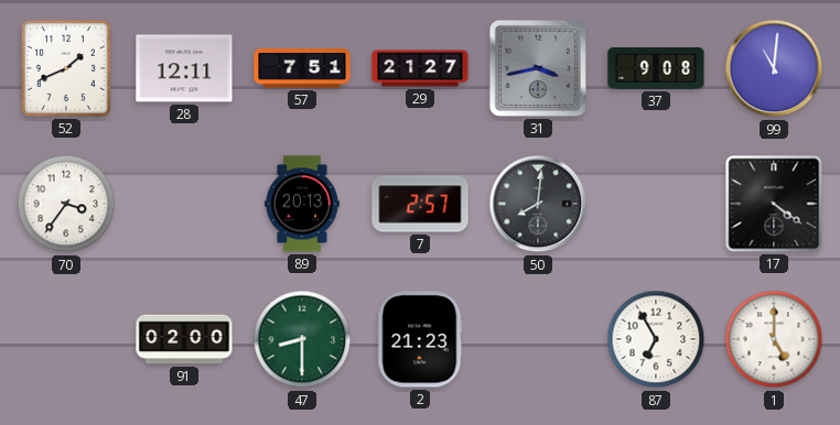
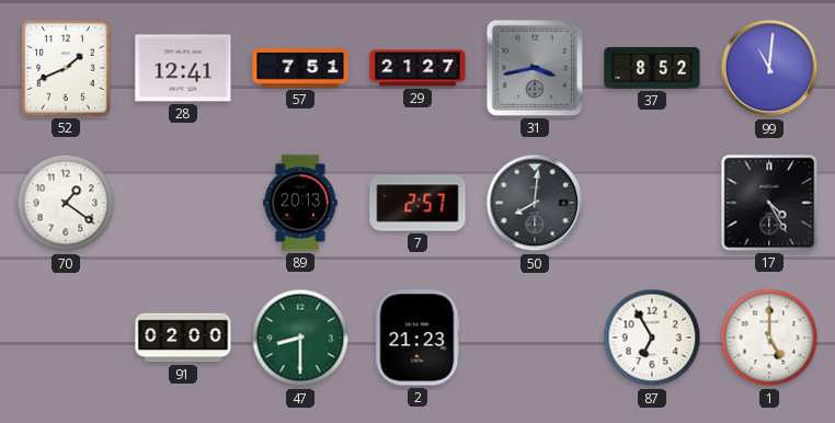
28: 12:11 -> 12:41 (183, 68)
37: 9:08 -> 8:52 (652, 69)
70: 3:36 -> 1:21 (66, 203)
17: 4:21 -> 4:25 (769, 203)
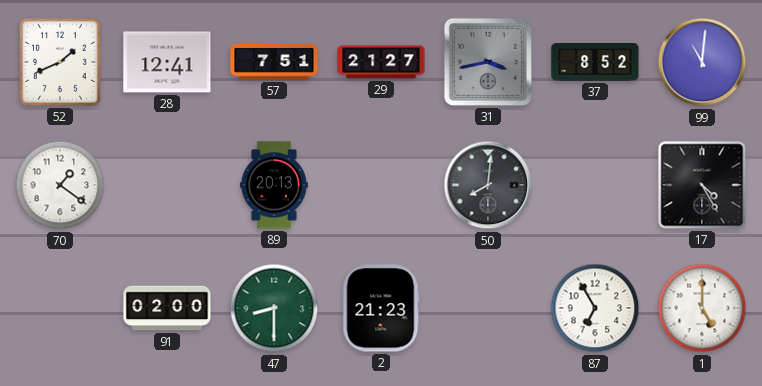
7: 2:57 -> none (417, 203)
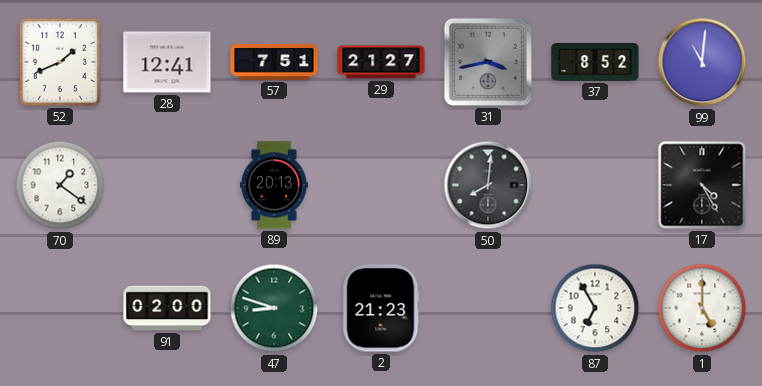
47: 8:30 -> 8:48 (274, 308)
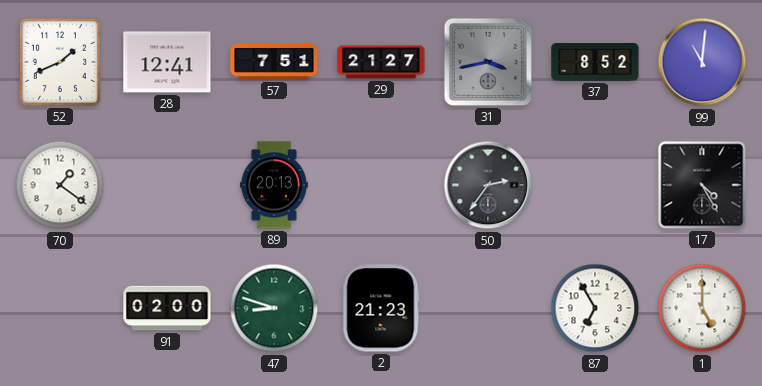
50: 8:01 -> 2:36 (488, 185)
